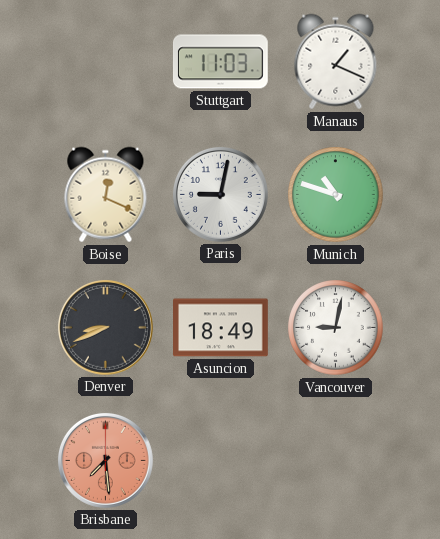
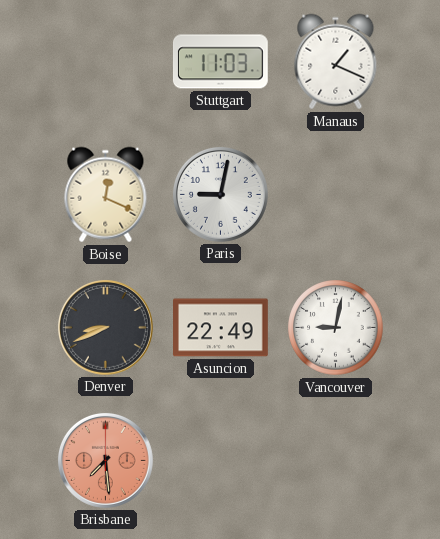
Munich: 10:48 -> none (336, 195)
Asuncion: 18:49 -> 22:49 (221, 328)
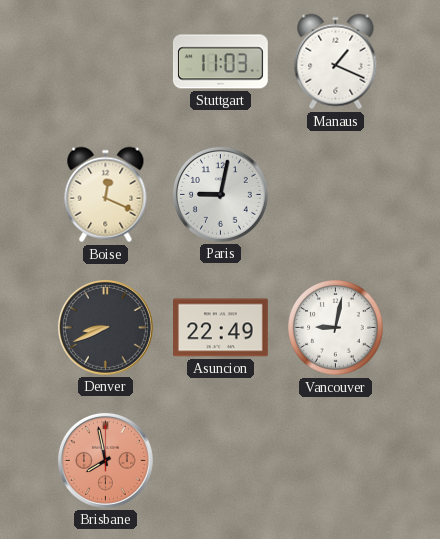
Brisbane: 7:29 -> 7:58 (105, 460)
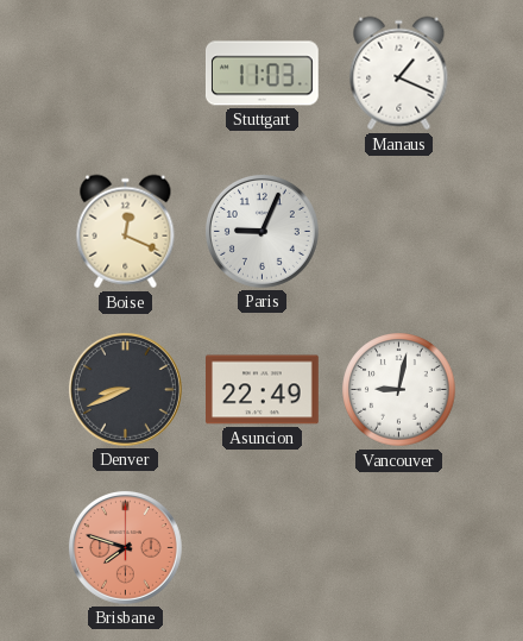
Paris: 9:02 -> 9:04 (261, 231)
Brisbane: 7:58 -> 7:48 (125, 547)
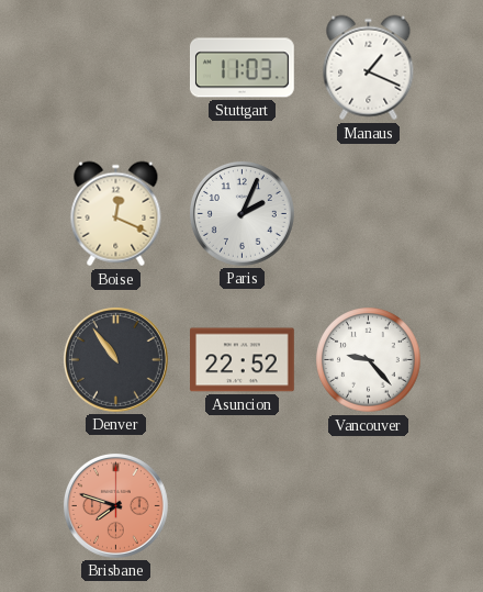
Paris: 9:04 -> 2:04 (241, 213)
Denver: 8:41 -> 10:54 (115, 359)
Asuncion: 22:49 -> 22:52 (243, 360)
Vancouver: 9:02 -> 9:23 (369, 360)
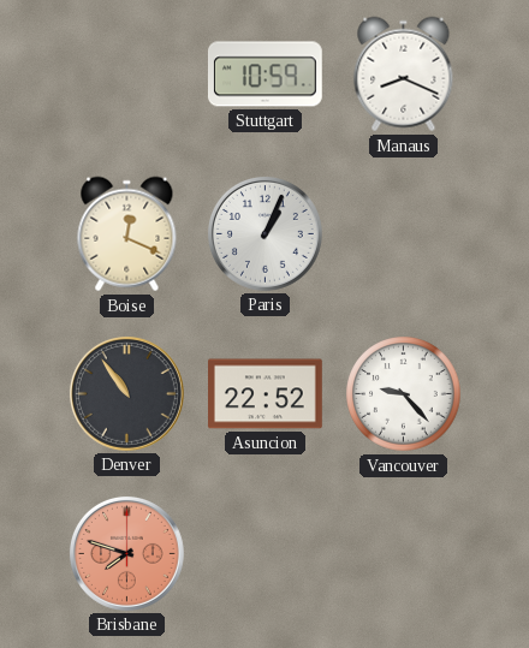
Stuttgart: 11:03 -> 10:59 (264, 75)
Manaus: 1:19 -> 8:19 (404, 75)
Paris: 2:04 -> 1:04 (264, 233)
